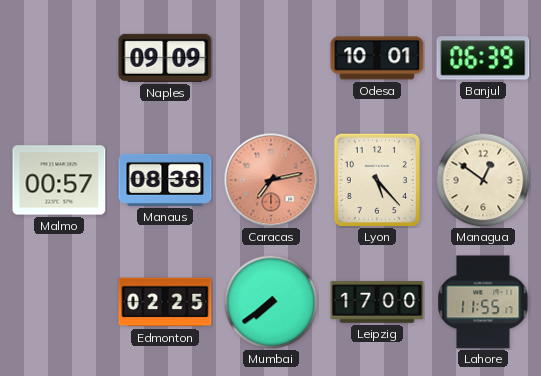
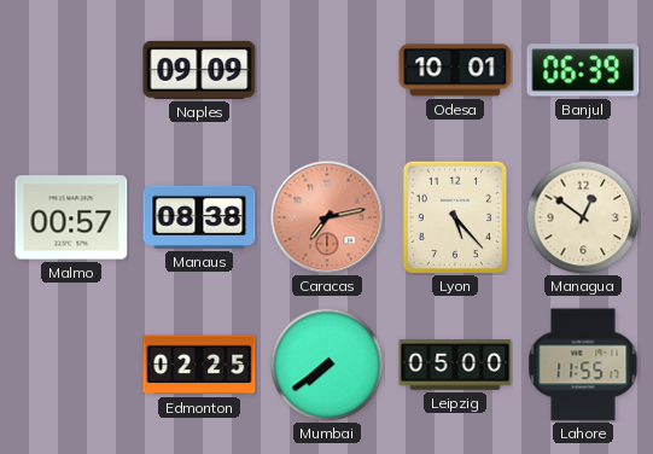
Leipzig: 17:00 -> 05:00 (455, 365)
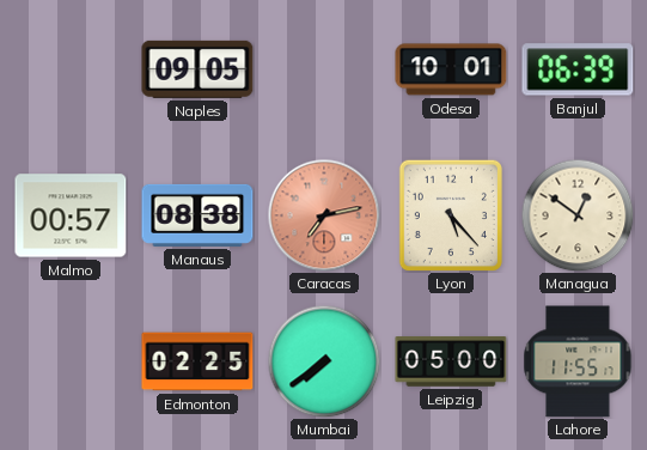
Naples: 09:09 -> 09:05 (197, 69)
